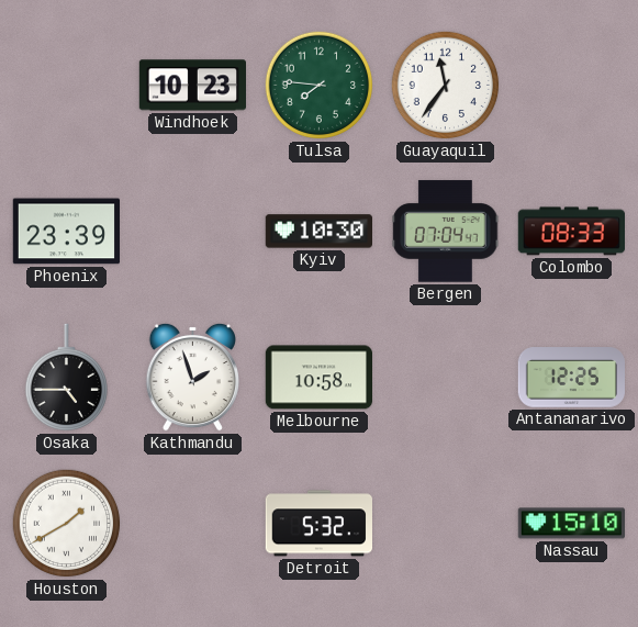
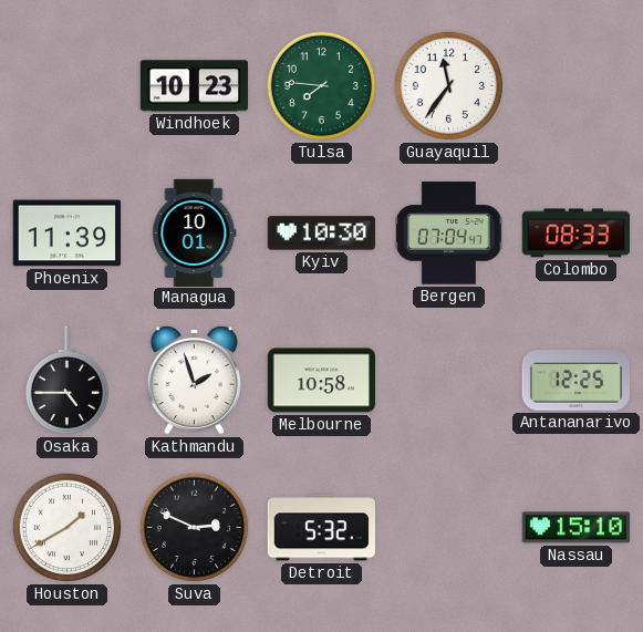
Phoenix: 23:39 -> 11:39 (66, 234)
Managua: none -> 10:01 (195, 232)
Suva: none -> 2:49 (195, 528)
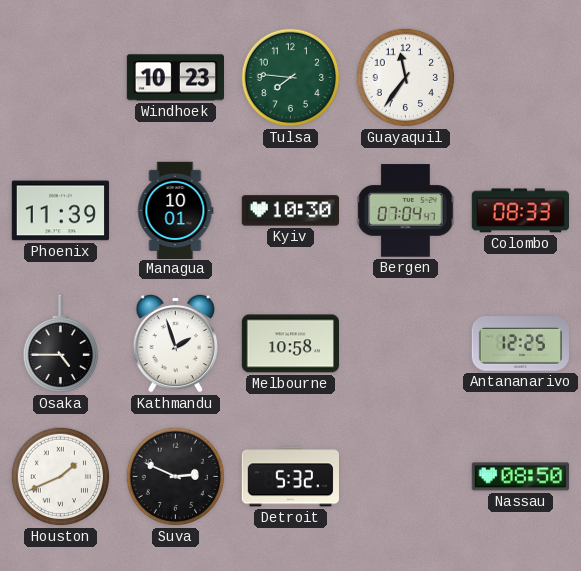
Houston: 1:40 -> 1:41 (61, 477)
Nassau: 15:10 -> 08:50 (520, 477)
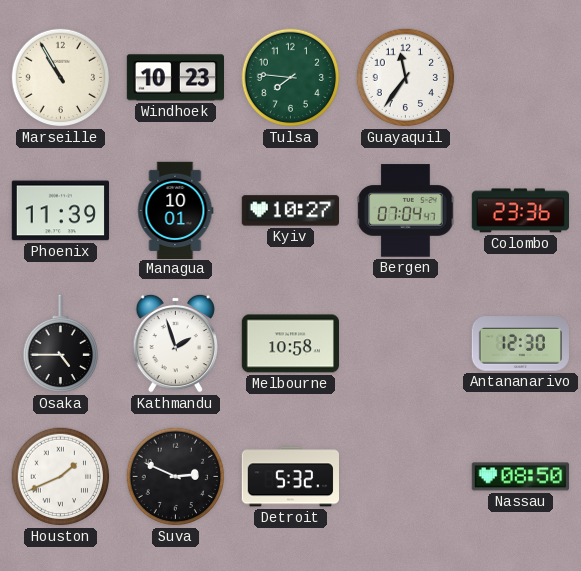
Marseille: none -> 10:55 (61, 78)
Kyiv: 10:30 -> 10:27 (290, 211)
Colombo: 08:33 -> 23:36 (520, 211)
Antananarivo: 12:25 -> 12:30 (520, 344)
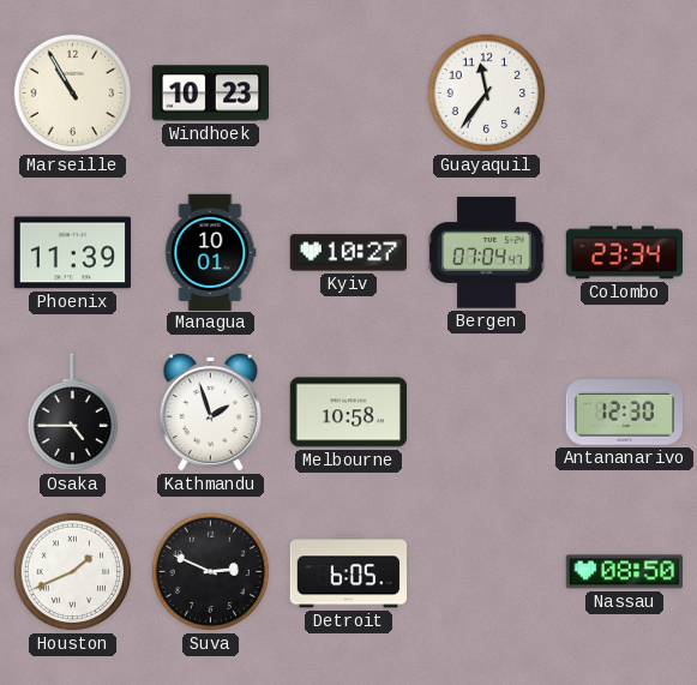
Tulsa: 7:46 -> none (291, 78)
Colombo: 23:36 -> 23:34 (624, 253)
Detroit: 5:32 -> 6:05 (348, 572)
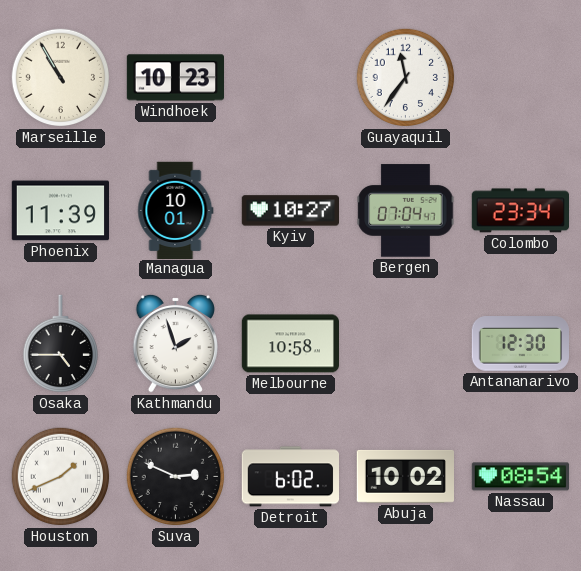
Detroit: 6:05 -> 6:02 (290, 477)
Abuja: none -> 10:02 (405, 476)
Nassau: 08:50 -> 08:54 (520, 477)
